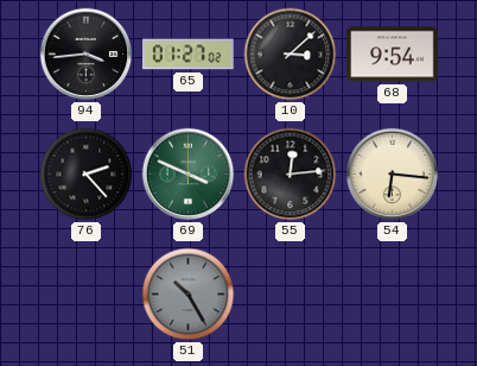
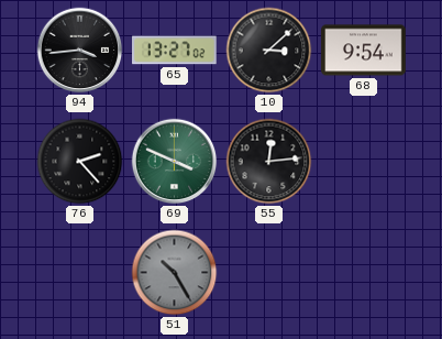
65: 01:27 -> 13:27 (175, 51)
54: 6:16 -> none (393, 175)
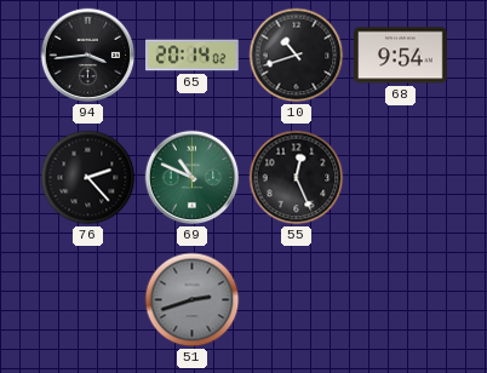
65: 13:27 -> 20:14 (193, 56)
10: 3:08 -> 10:42 (297, 56)
69: 3:49 -> 10:49 (193, 178)
55: 12:14 -> 12:26 (297, 178)
51: 10:25 -> 2:42 (193, 300)
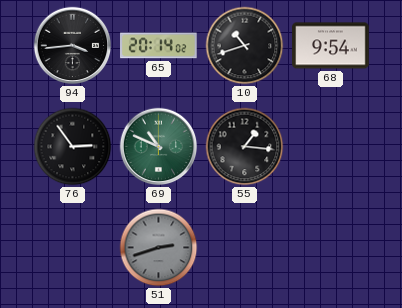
76: 2:23 -> 2:54 (73, 147)
55: 12:26 -> 1:16 (245, 147)
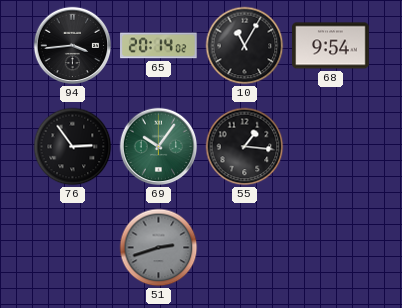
10: 10:42 -> 11:05 (245, 46)
69: 10:49 -> 10:06 (159, 147)
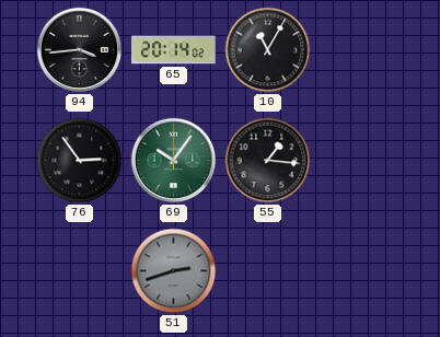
68: 9:54 -> none (331, 46)
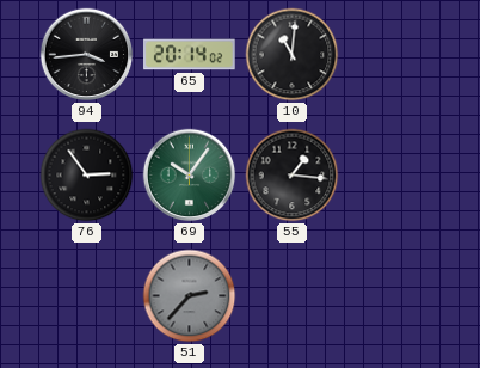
10: 11:05 -> 11:01 (293, 55)
51: 2:42 -> 2:37 (190, 296)
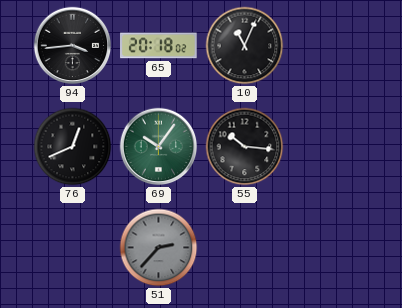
65: 20:14 -> 20:18 (159, 46)
10: 11:01 -> 11:04 (245, 46)
76: 2:54 -> 12:41 (73, 147)
55: 1:16 -> 10:16 (245, 147)
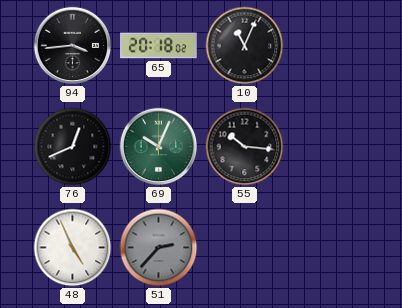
69: 10:06 -> 10:04 (159, 147)
48: none -> 4:56 (73, 248)
